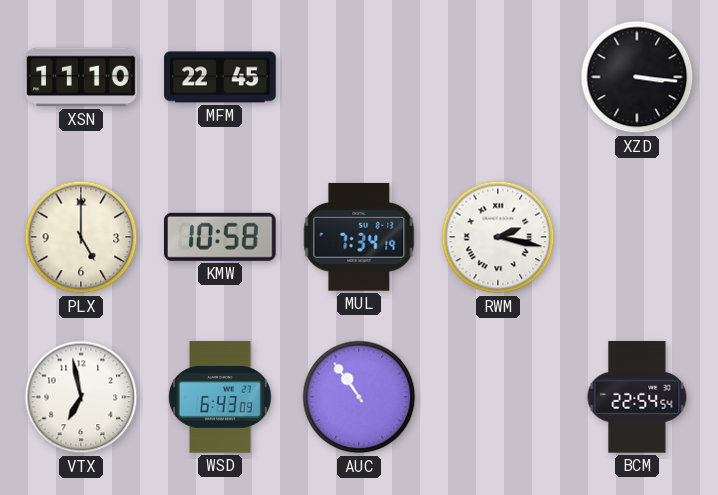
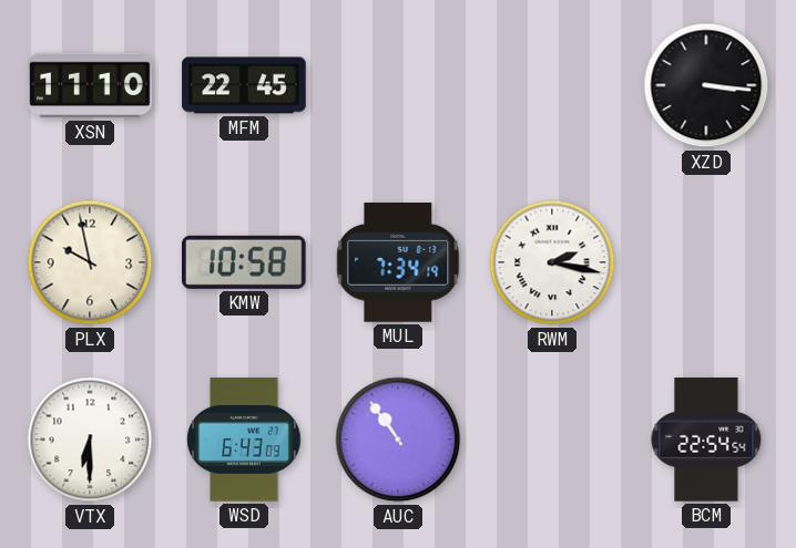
PLX: 5:00 -> 9:58 (90, 262)
VTX: 6:58 -> 6:30 (90, 440)
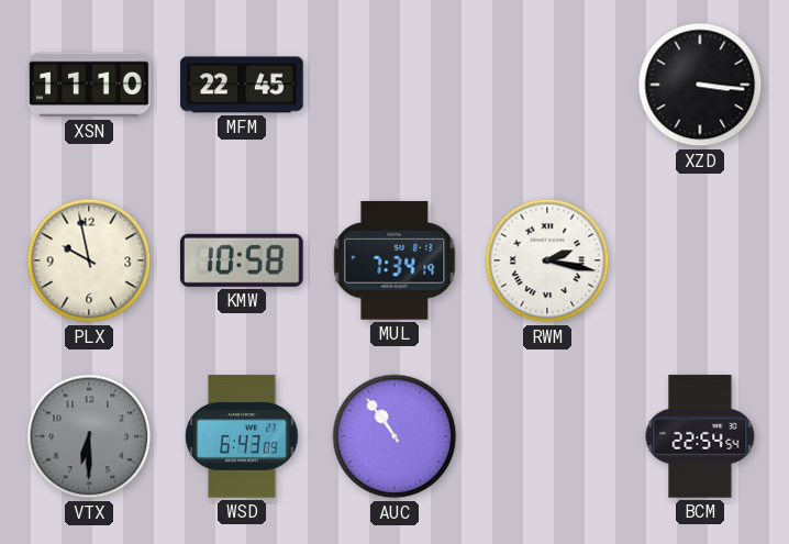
VTX dial: white -> grey (89, 436)
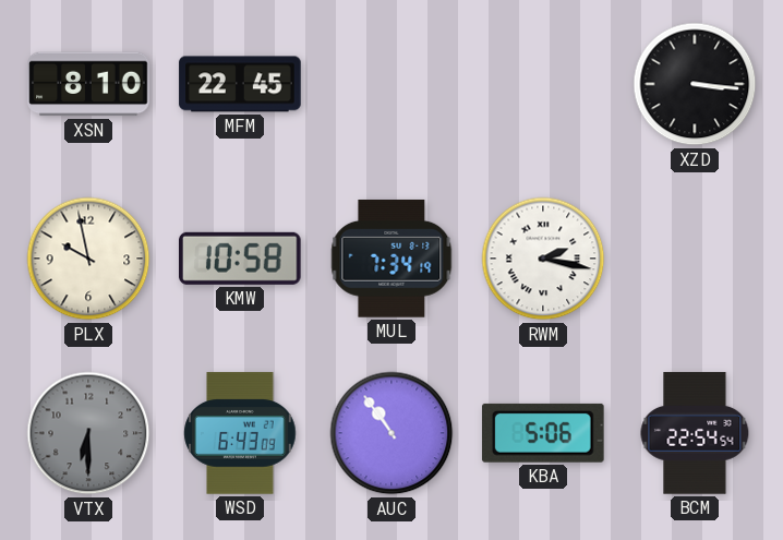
XSN: 11:10 -> 8:10 (88, 84)
KBA: none -> 5:06 (543, 433)
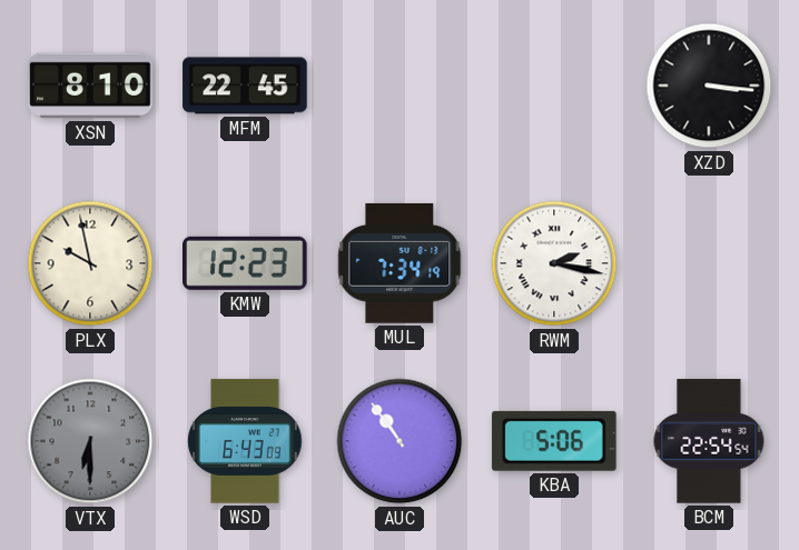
KMW: 10:58 -> 12:23 (246, 263)
